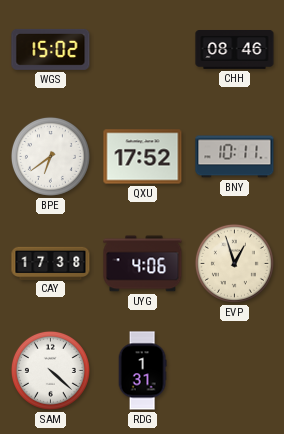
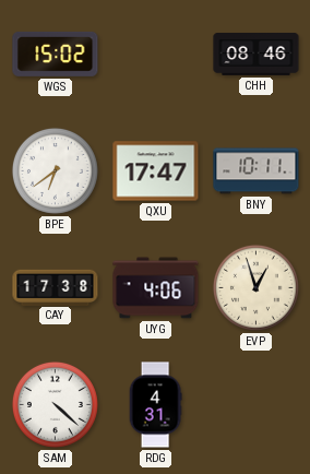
QXU: 17:52 -> 17:47 (156, 171)
RDG: 1:31 -> 4:31 (155, 405)
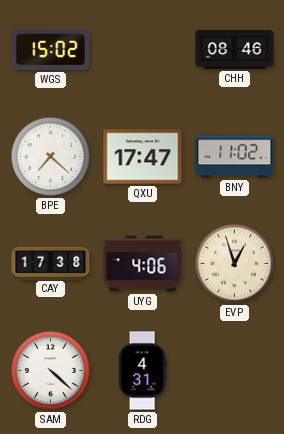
BPE: 6:39 -> 7:22 (50, 156)
BNY: 10:11 -> 11:02 (235, 157)
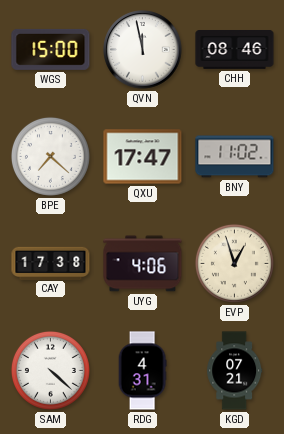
WGS: 15:02 -> 15:00 (51, 49)
QVN: none -> 11:58 (143, 50)
KGD: none -> 07:21 (235, 371)
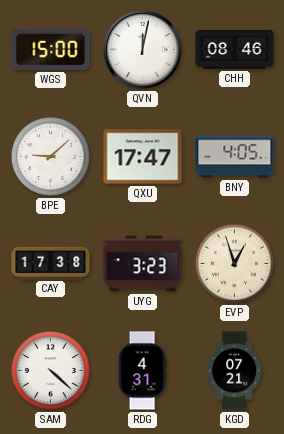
QVN: 11:58 -> 12:02 (143, 50)
BPE: 7:22 -> 9:08 (50, 156)
BNY: 11:02 -> 4:05 (235, 157)
UYG: 4:06 -> 3:23 (143, 264)
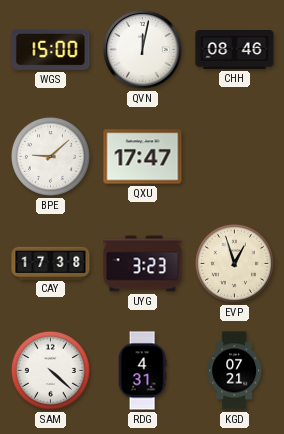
BNY: 4:05 -> none (235, 157)
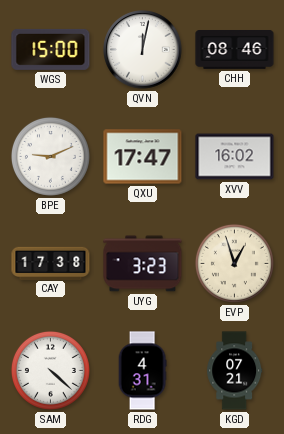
BPE: 9:08 -> 9:11 (50, 156)
XVV: none -> 16:02 (235, 157)
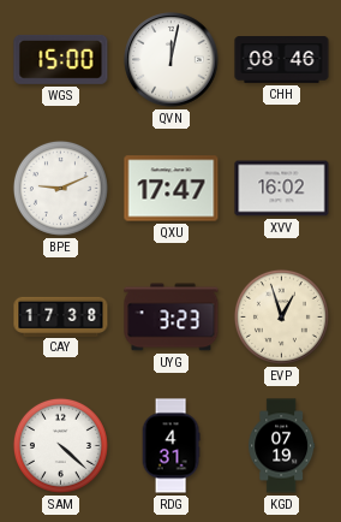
KGD: 07:21 -> 07:19 (282, 446)
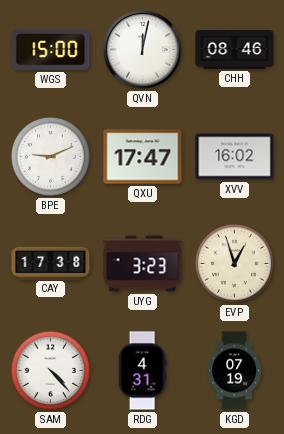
SAM: 4:22 -> 4:23 (50, 370)
